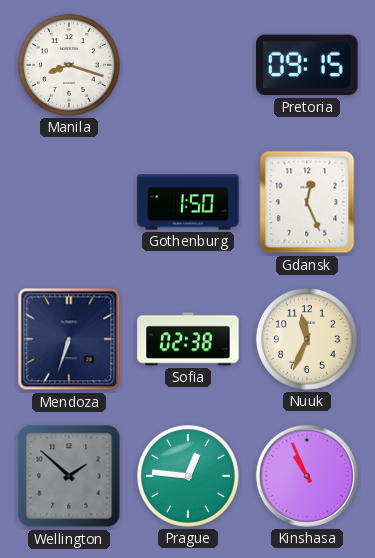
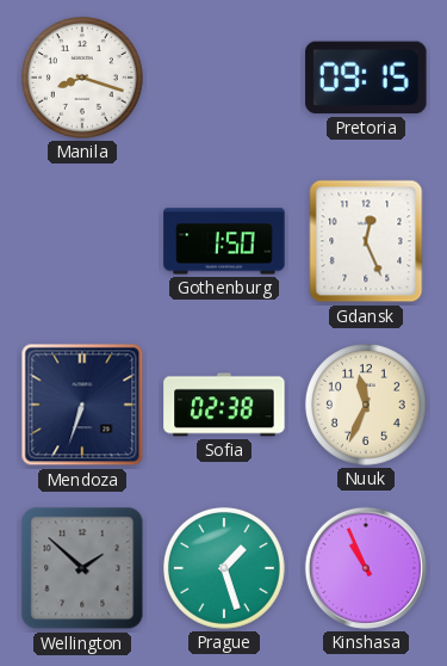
Prague: 12:46 -> 1:27 (224, 568)
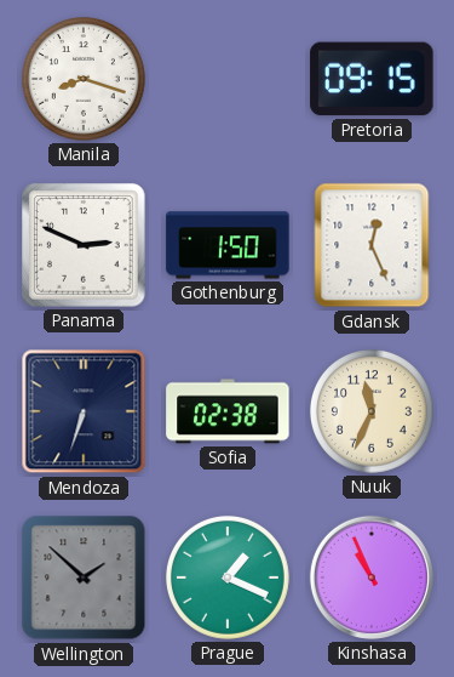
Panama: none -> 2:49 (84, 245)
Prague: 1:27 -> 1:19 (228, 578)
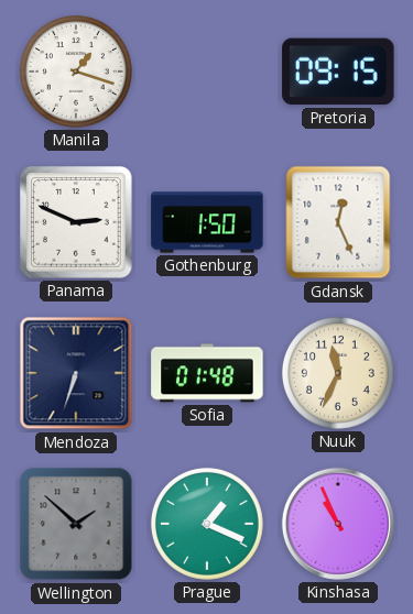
Manila: 8:18 -> 1:18 (76, 72)
Sofia: 02:38 -> 01:48 (207, 373)
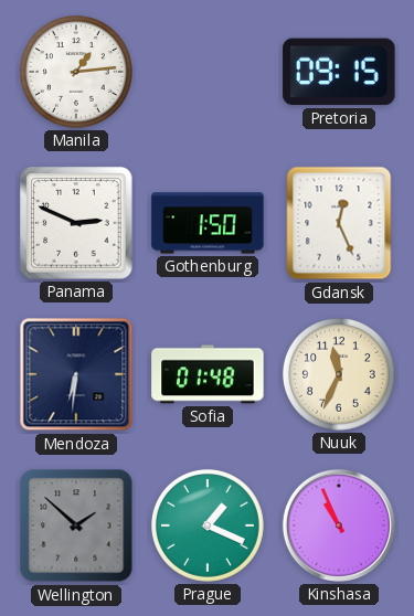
Manila: 1:18 -> 1:14 (76, 72)
Mendoza: 6:33 -> 6:31 (76, 374)
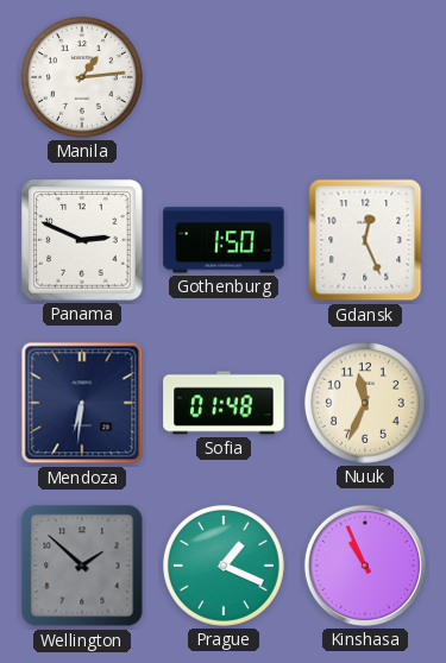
Pretoria: 09:15 -> none (339, 72)
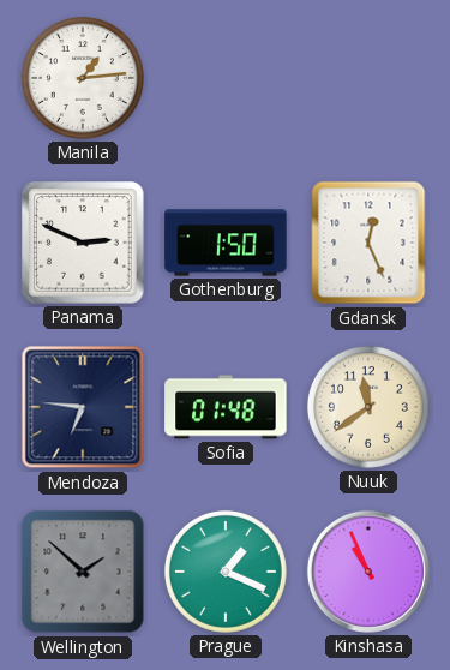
Mendoza: 6:31 -> 6:46 (83, 407)
Nuuk: 11:34 -> 11:39 (368, 407)
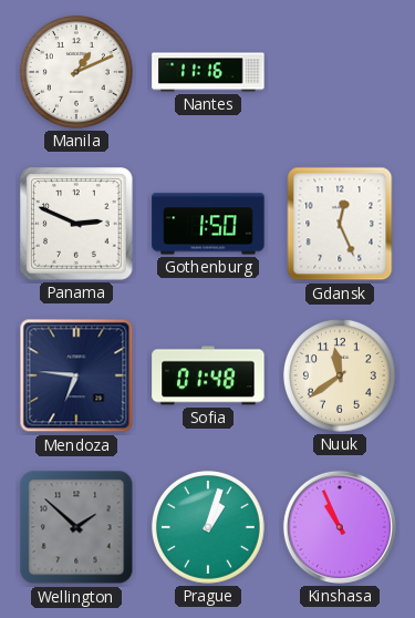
Manila: 1:14 -> 1:11 (76, 72)
Nantes: none -> 11:16 (208, 72)
Prague: 1:19 -> 1:03 (208, 527)
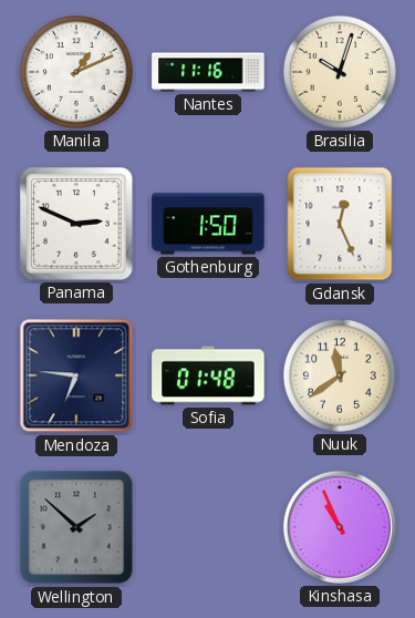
Brasilia: none -> 10:03 (340, 72)
Prague: 1:03 -> none (208, 527)
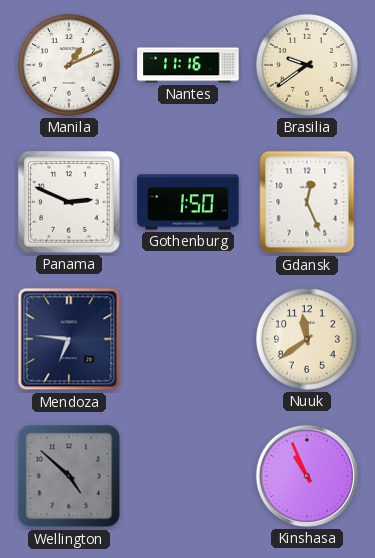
Brasilia: 10:03 -> 9:39 (307, 65)
Sofia: 01:48 -> none (208, 375)
Wellington: 1:52 -> 4:52 (69, 476)
